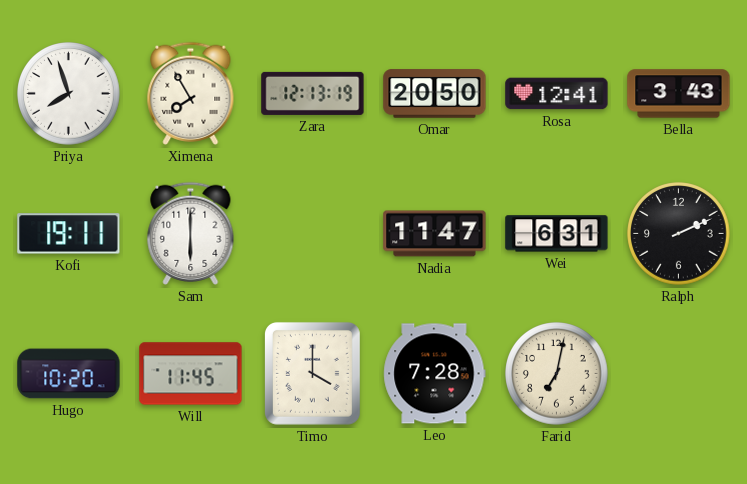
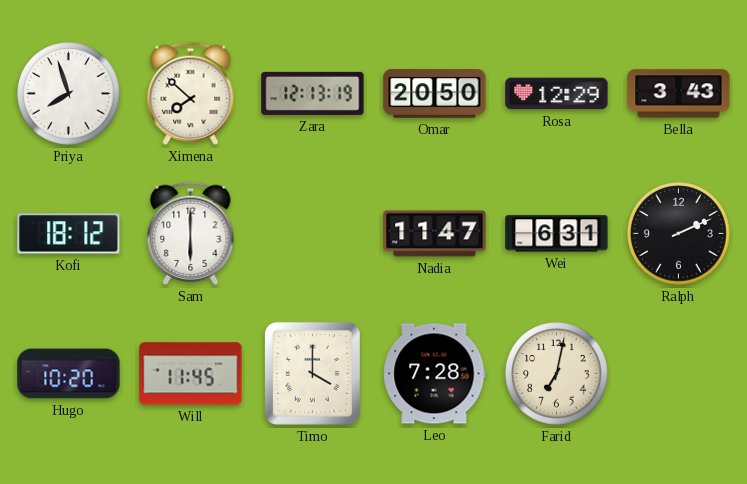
Ximena: 7:55 -> 7:52 (191, 93)
Rosa: 12:41 -> 12:29 (557, 94)
Kofi: 19:11 -> 18:12 (69, 234)
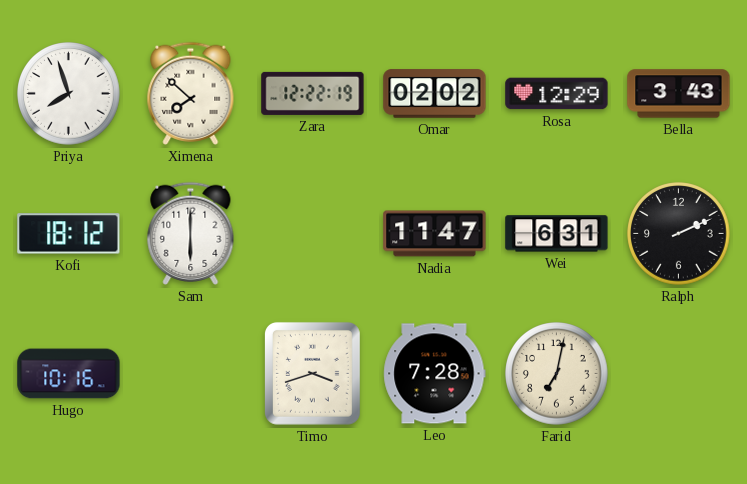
Zara: 12:13 -> 12:22 (313, 93)
Omar: 20:50 -> 02:02 (435, 94)
Hugo: 10:20 -> 10:16 (69, 374)
Will: 11:45 -> none (191, 374)
Timo: 4:00 -> 3:42 (312, 373)
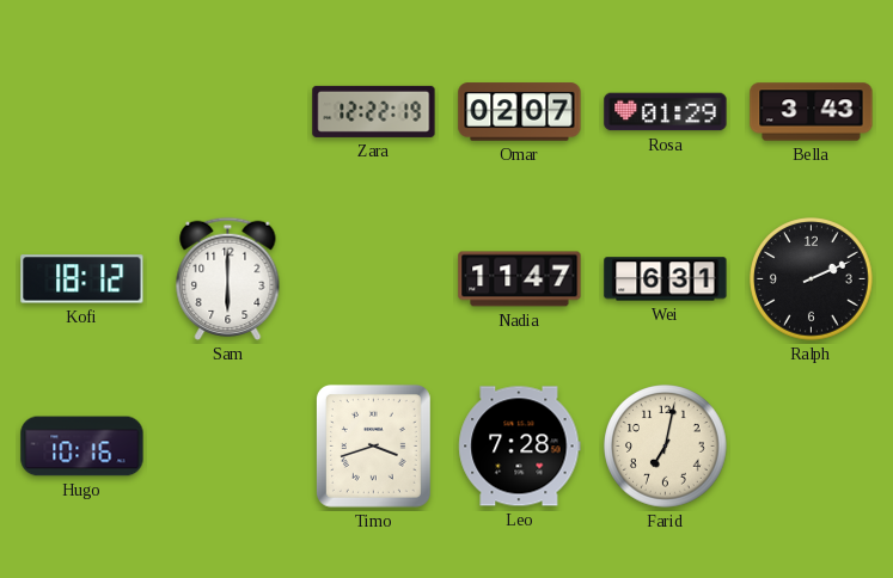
Priya: 7:57 -> none (69, 94)
Ximena: 7:52 -> none (191, 93)
Omar: 02:02 -> 02:07 (520, 112)
Rosa: 12:29 -> 01:29 (666, 112)
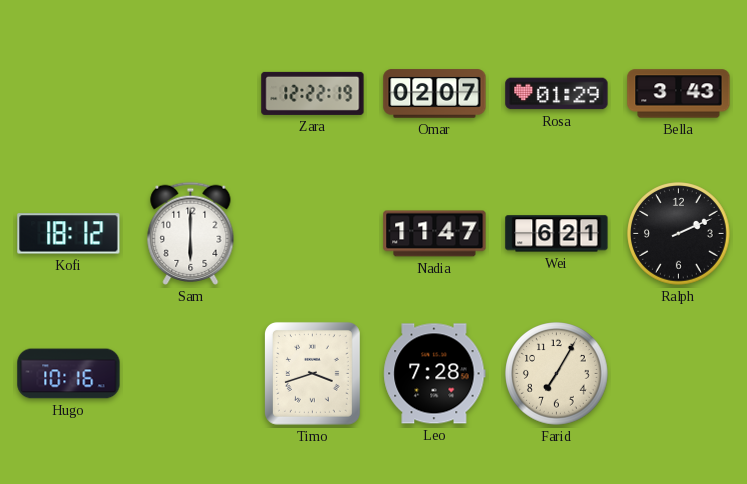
Wei: 6:31 -> 6:21 (557, 234)
Farid: 7:02 -> 7:05 (557, 374)
